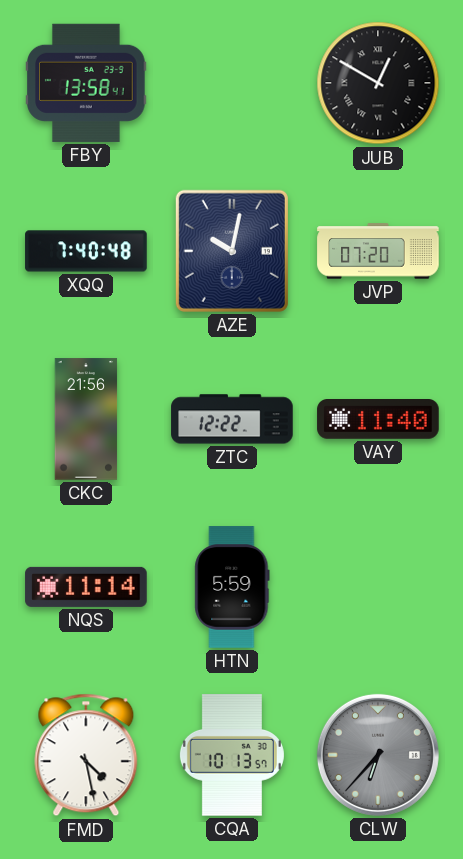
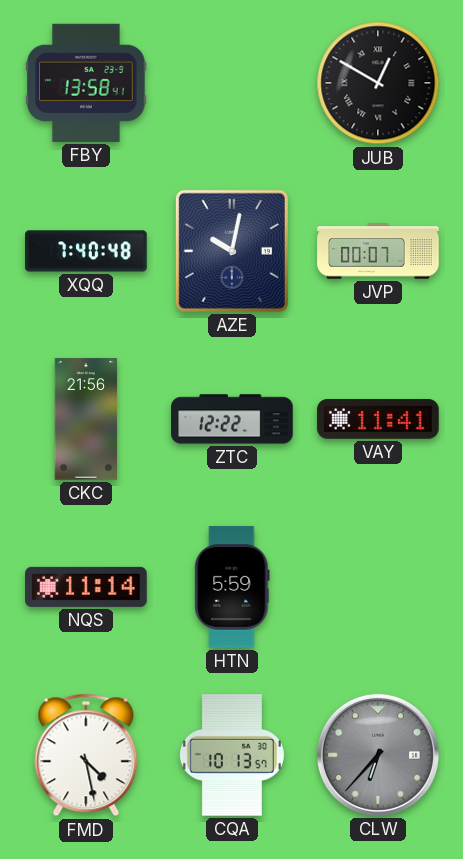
JVP: 07:20 -> 00:07 (378, 251)
VAY: 11:40 -> 11:41 (378, 420)
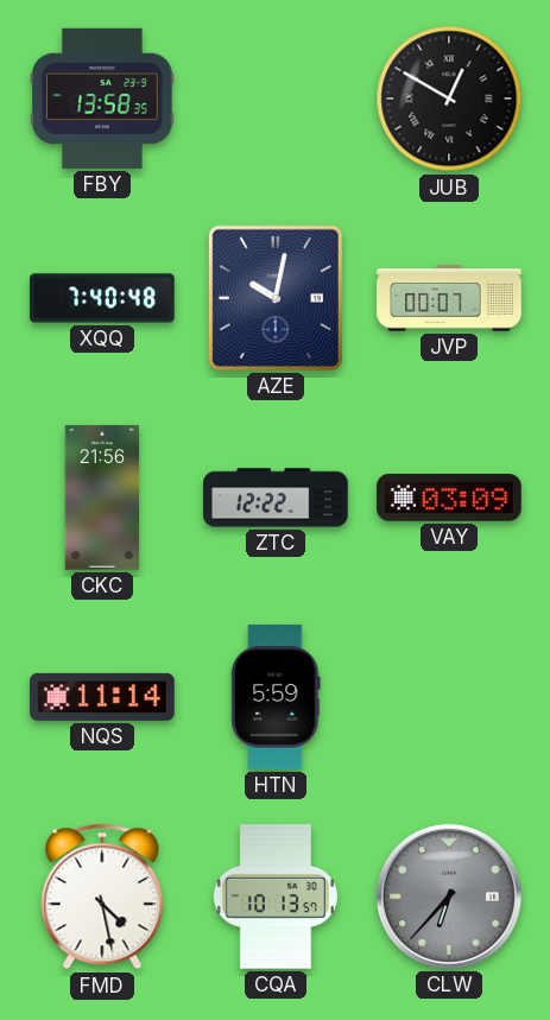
FBY: 13:58:41 -> 13:58:35 (102, 99)
VAY: 11:41 -> 03:09 (449, 499)
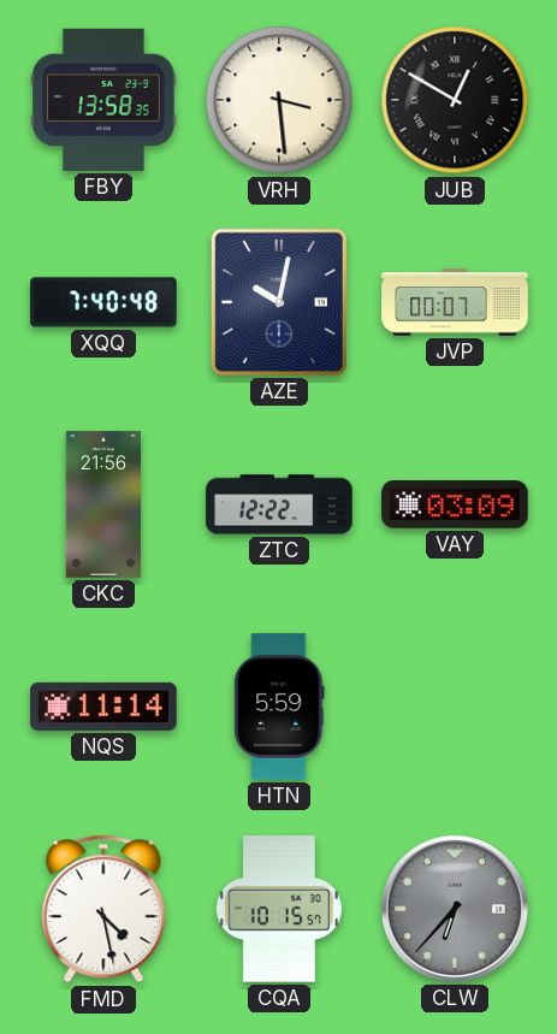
VRH: none -> 3:29 (279, 100)
CQA: 10:13 -> 10:15 (279, 909)
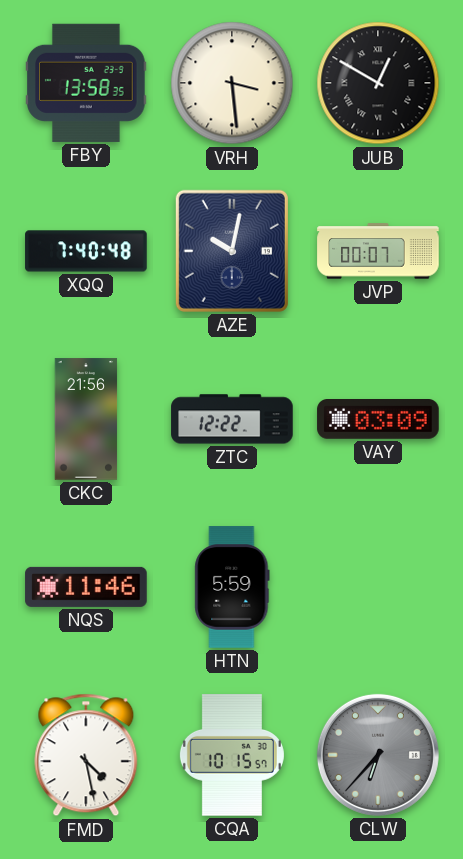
NQS: 11:14 -> 11:46 (86, 587)
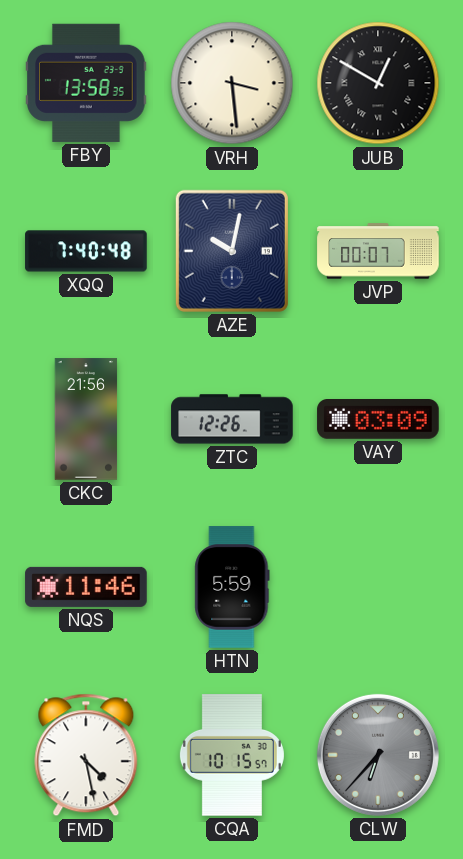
ZTC: 12:22 -> 12:26 (232, 419)
